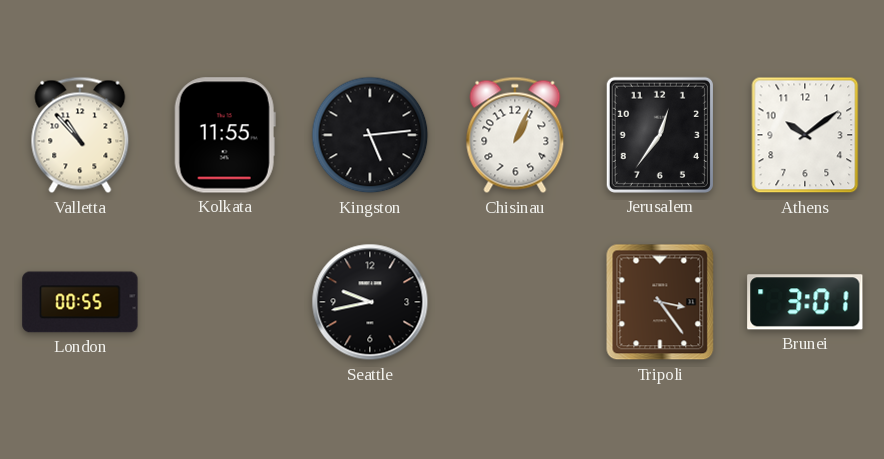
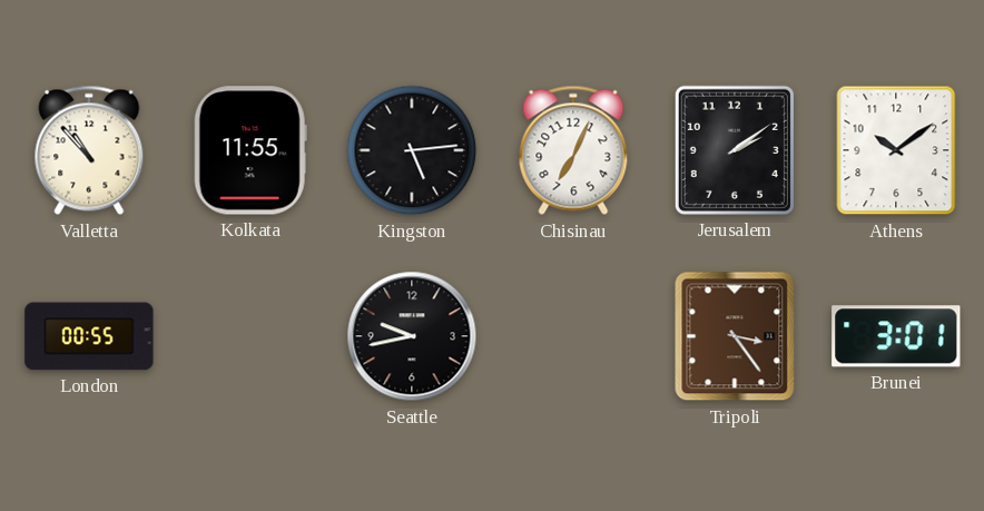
Chisinau: 1:04 -> 7:04 (573, 150)
Jerusalem: 12:36 -> 2:09 (735, 150)
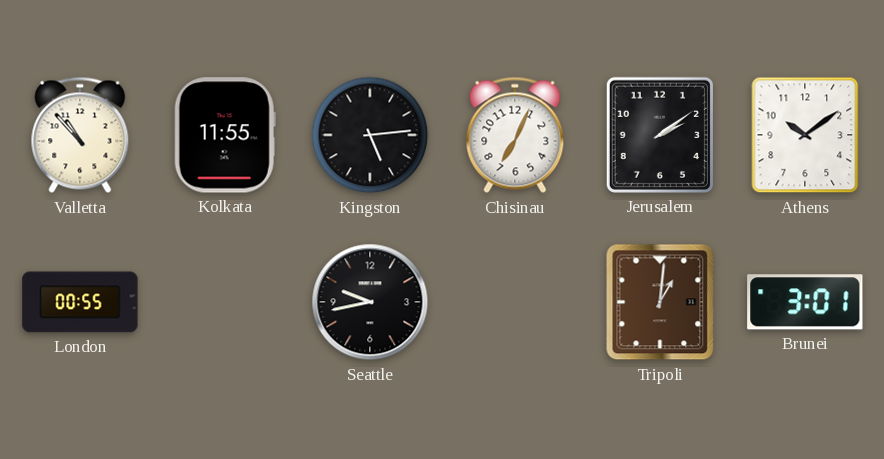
Tripoli: 3:24 -> 1:01 (660, 302)
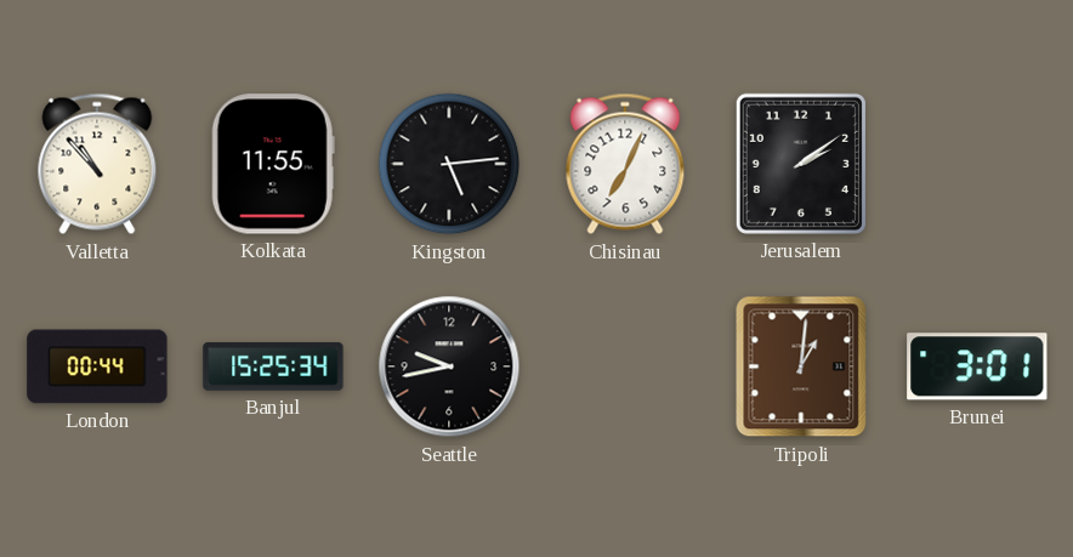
Athens: 10:09 -> none (805, 135)
London: 00:55 -> 00:44 (97, 366)
Banjul: none -> 15:25 (273, 366)
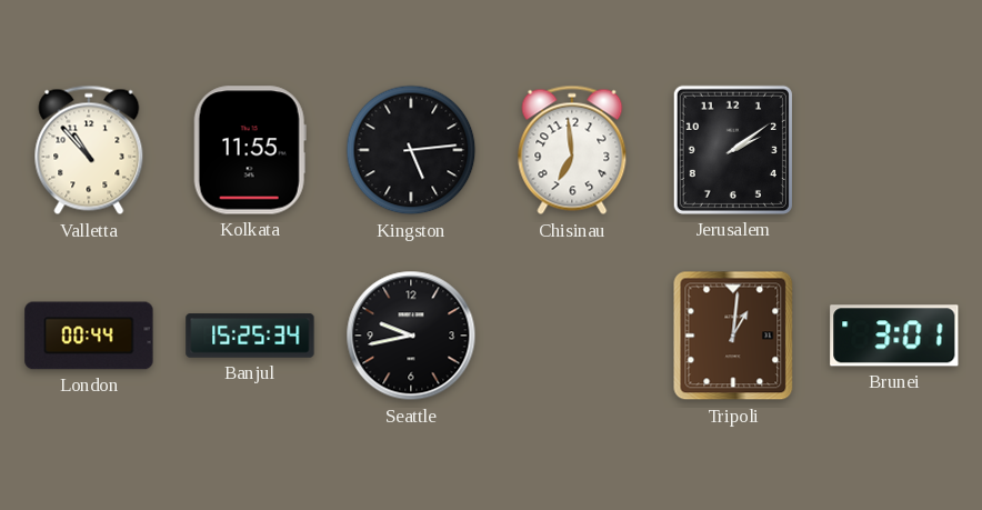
Chisinau: 7:04 -> 6:59 (572, 150)
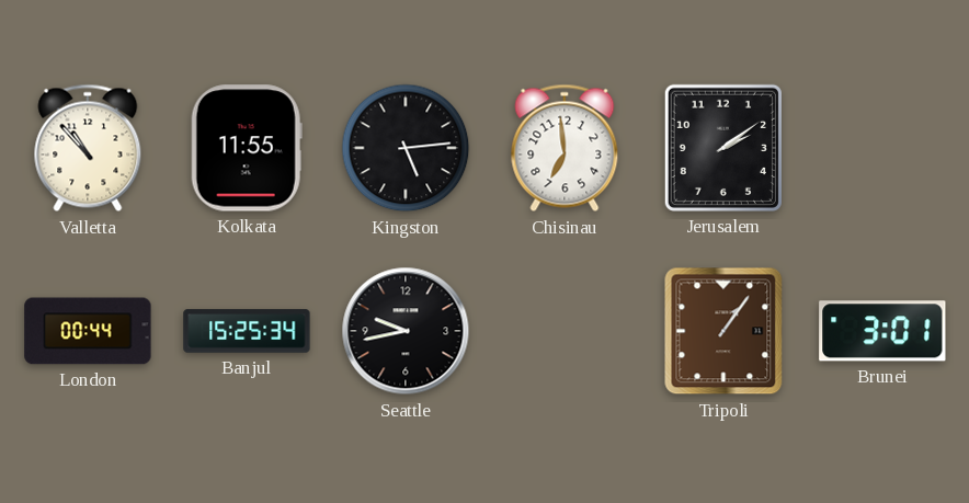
Tripoli: 1:01 -> 1:06 (723, 331)
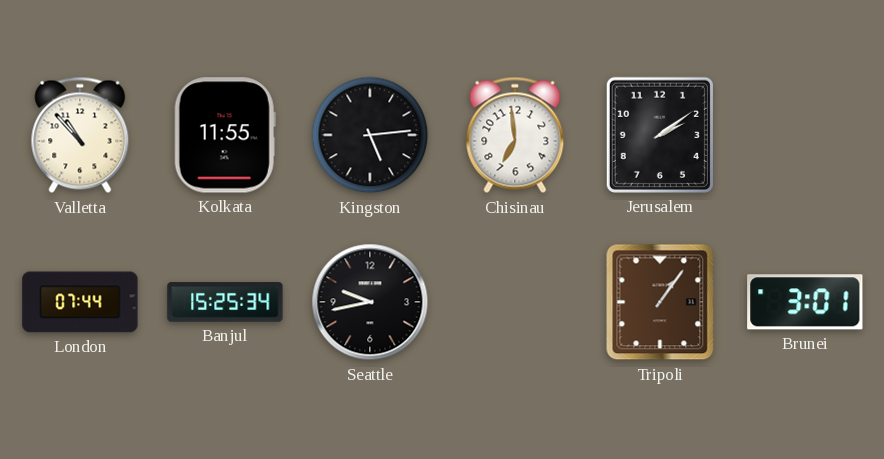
London: 00:44 -> 07:44 (80, 302)
